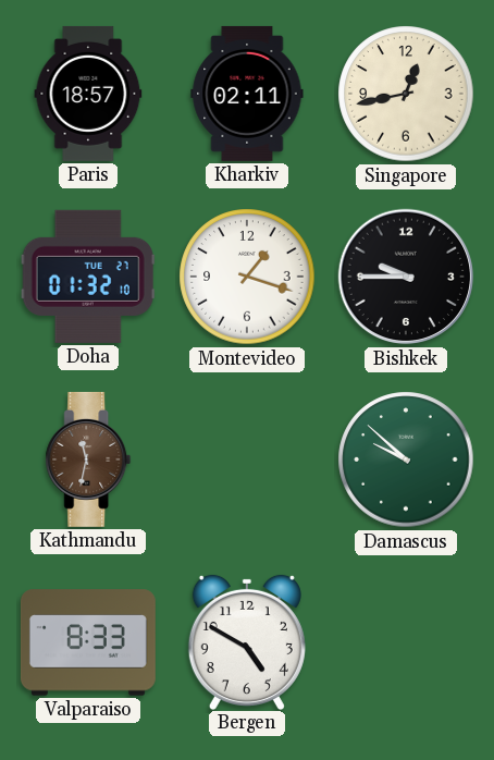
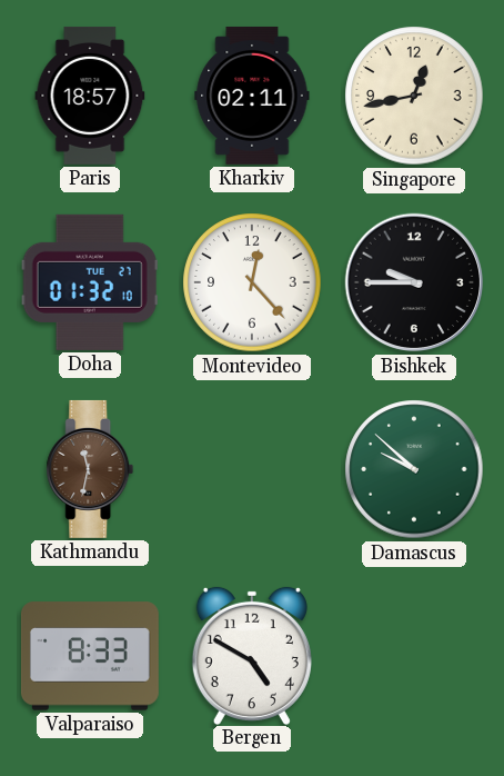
Montevideo: 1:18 -> 12:23 (252, 282)
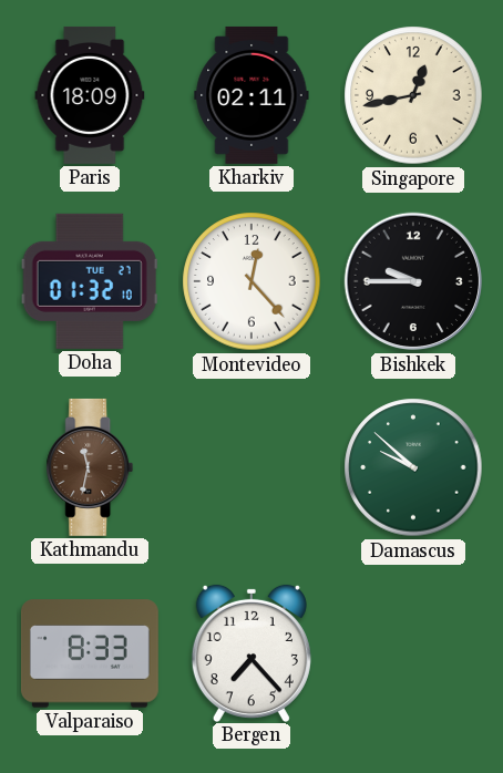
Paris: 18:57 -> 18:09 (90, 95)
Bergen: 4:50 -> 7:23 (251, 652)
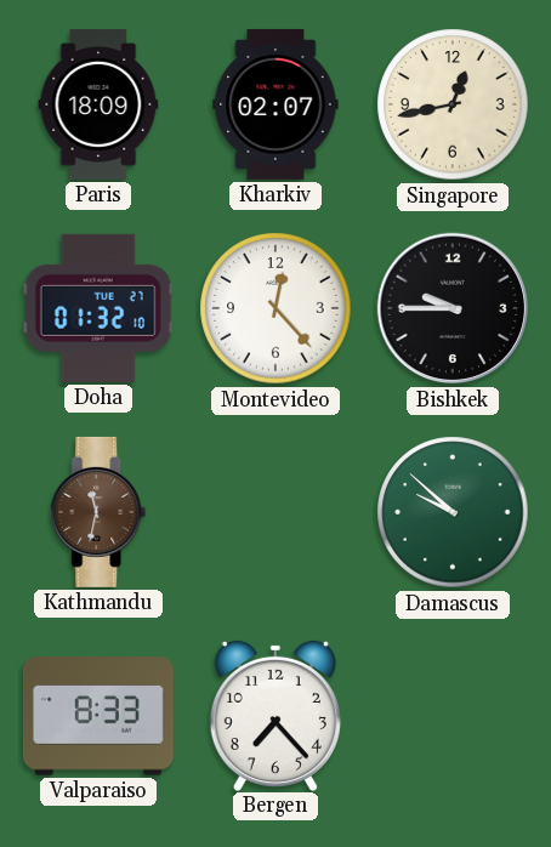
Kharkiv: 02:11 -> 02:07 (275, 104)
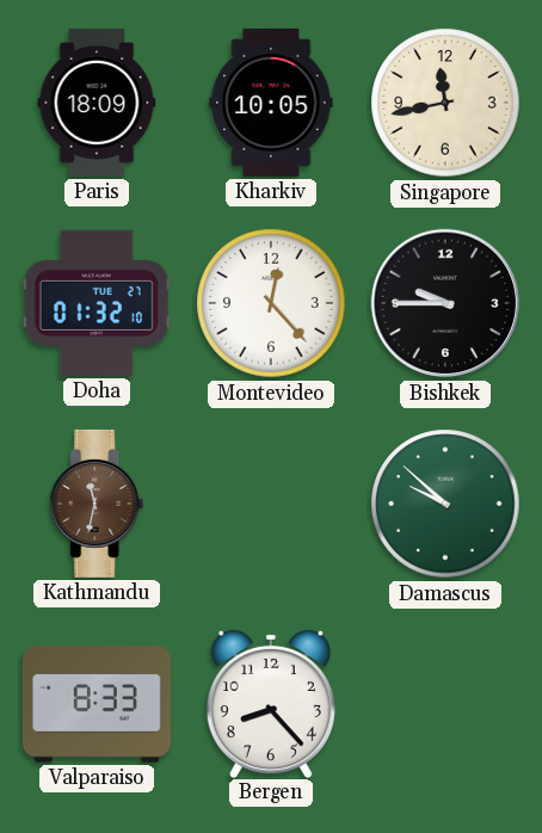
Kharkiv: 02:07 -> 10:05 (271, 103)
Singapore: 12:43 -> 11:43 (445, 103)
Bergen: 7:23 -> 8:23 (271, 703)
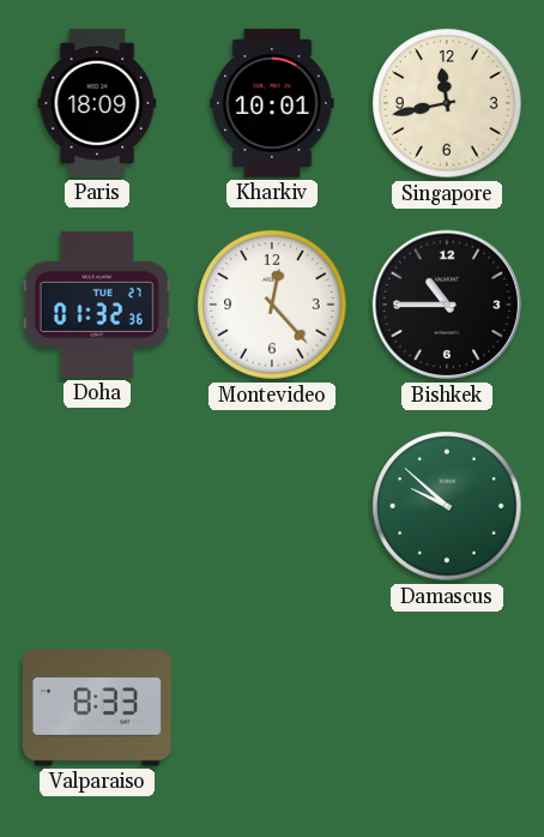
Kharkiv: 10:05 -> 10:01 (272, 103)
Doha: 01:32:10 -> 01:32:36 (97, 305)
Bishkek: 9:45 -> 10:45 (447, 305)
Kathmandu: 11:32 -> none (97, 504)
Bergen: 8:23 -> none (271, 703)
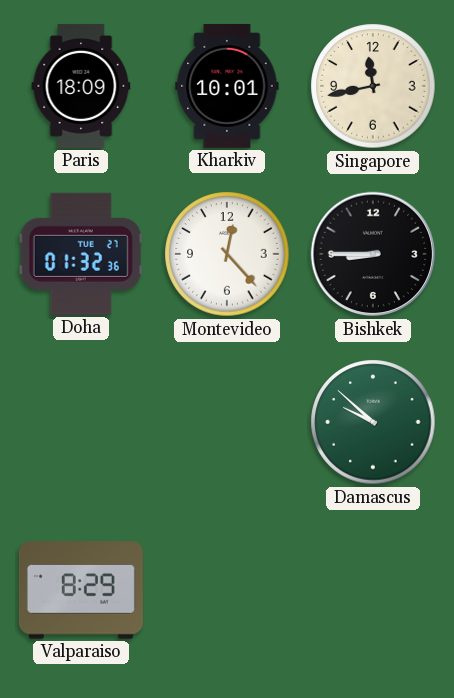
Bishkek: 10:45 -> 8:45 (373, 254)
Valparaiso: 8:33 -> 8:29 (81, 590)
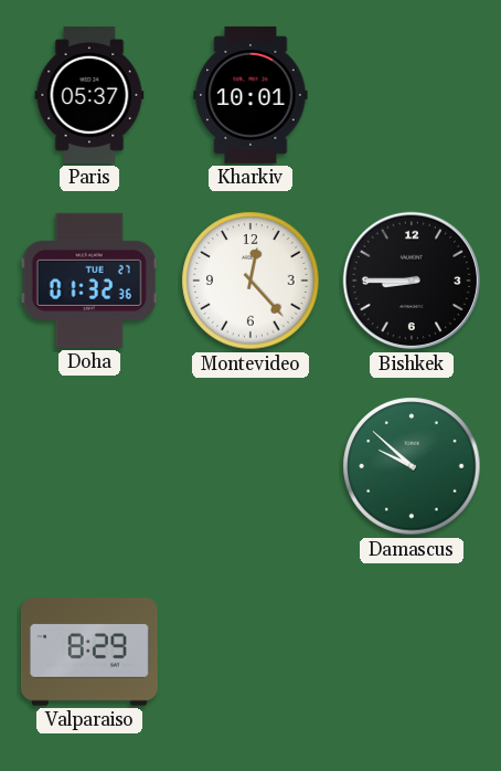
Paris: 18:09 -> 05:37 (89, 95)
Singapore: 11:43 -> none (373, 86)
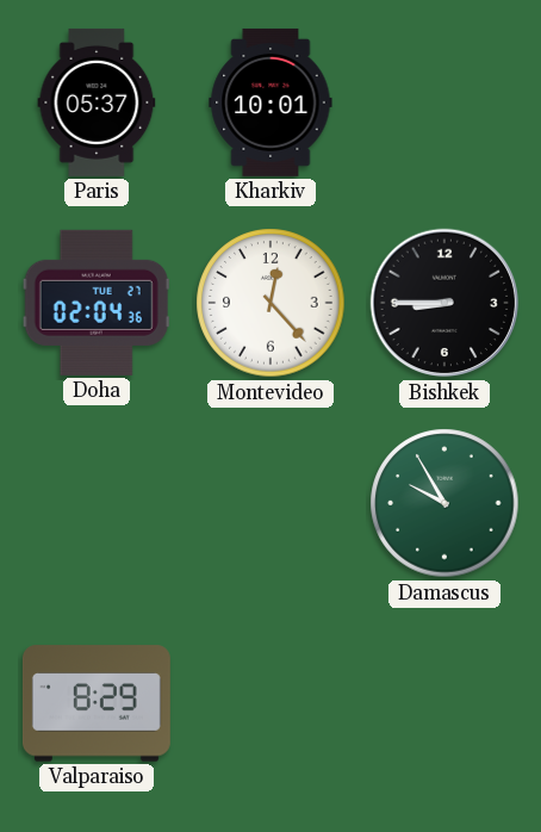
Doha: 01:32 -> 02:04 (97, 303)
Damascus: 9:52 -> 9:55 (444, 503)
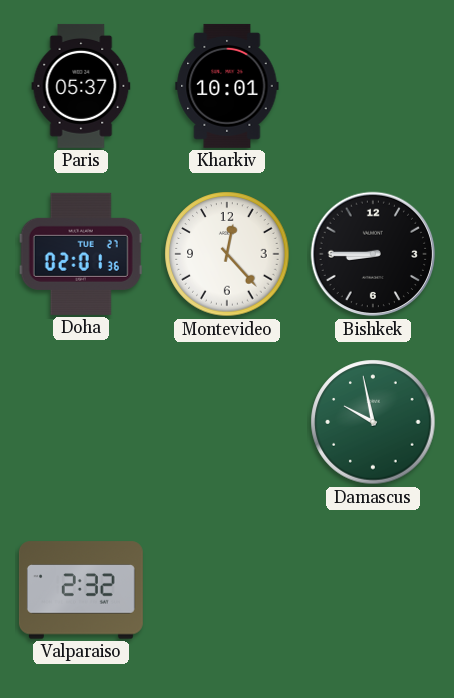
Doha: 02:04 -> 02:01 (81, 254)
Damascus: 9:55 -> 9:58 (373, 422)
Valparaiso: 8:29 -> 2:32 (81, 590)
